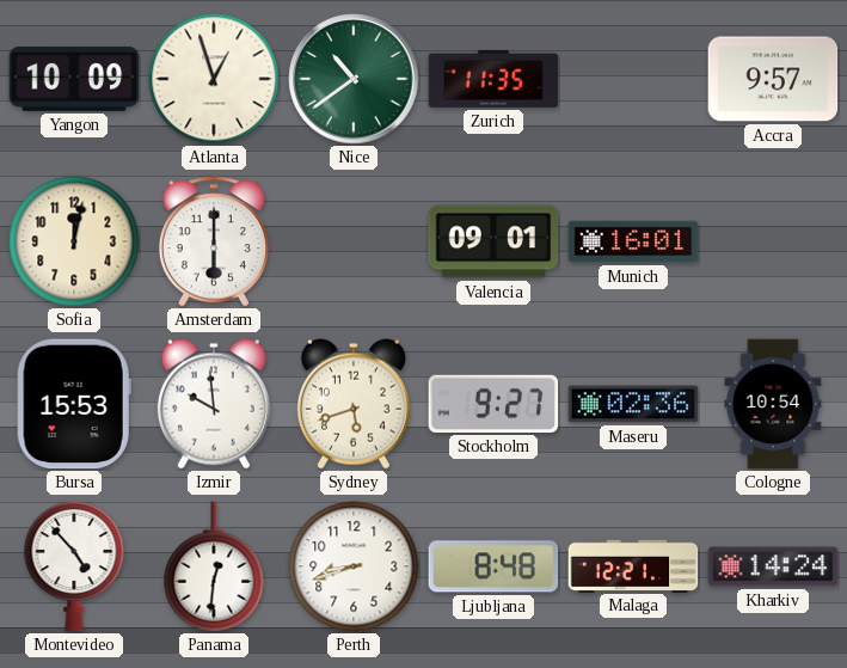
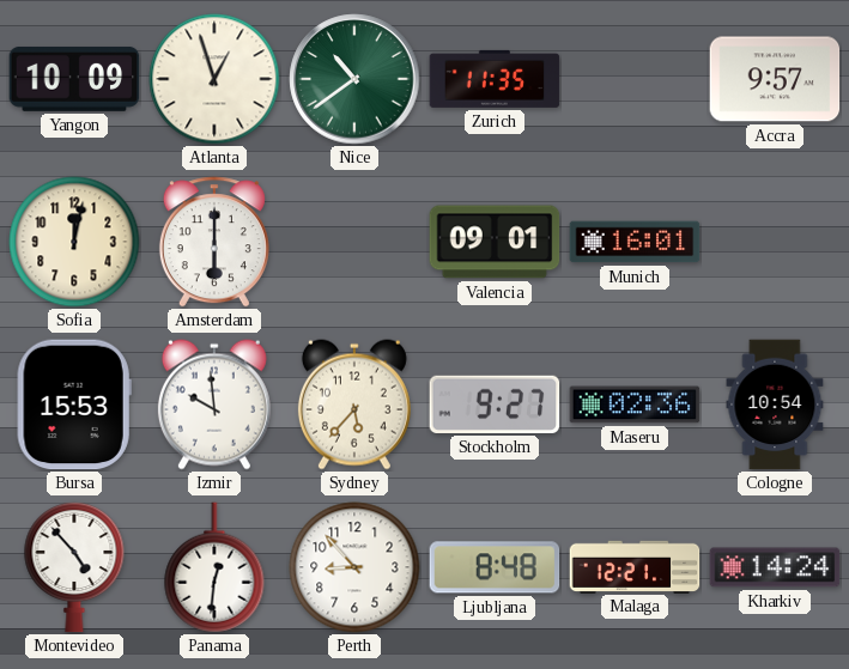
Sydney: 5:42 -> 5:37 (354, 405)
Perth: 8:42 -> 8:53 (354, 567)
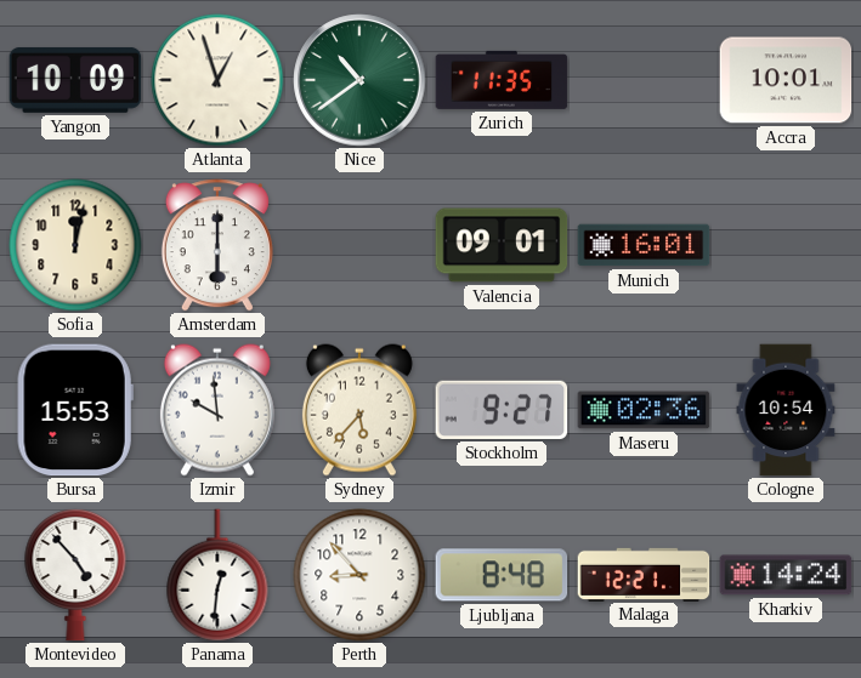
Accra: 9:57 -> 10:01 (786, 80)
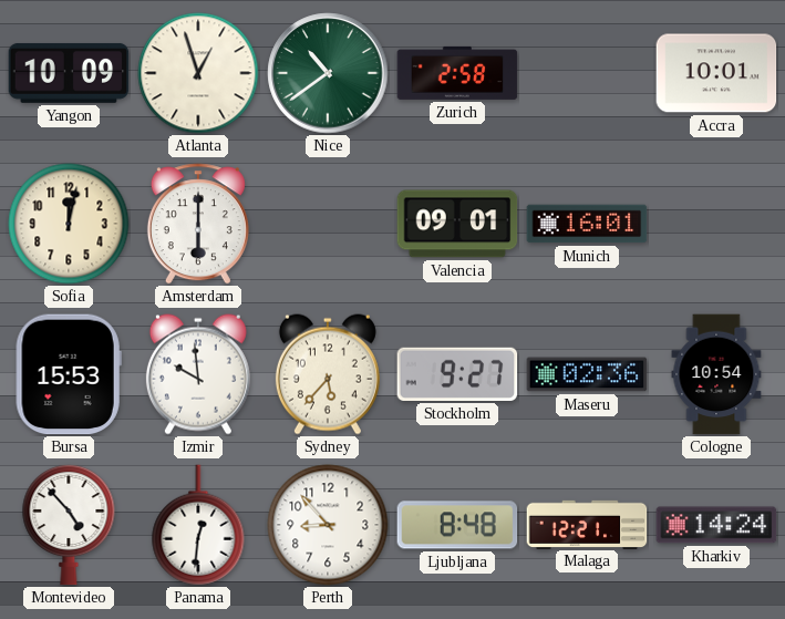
Zurich: 11:35 -> 2:58 (457, 73)
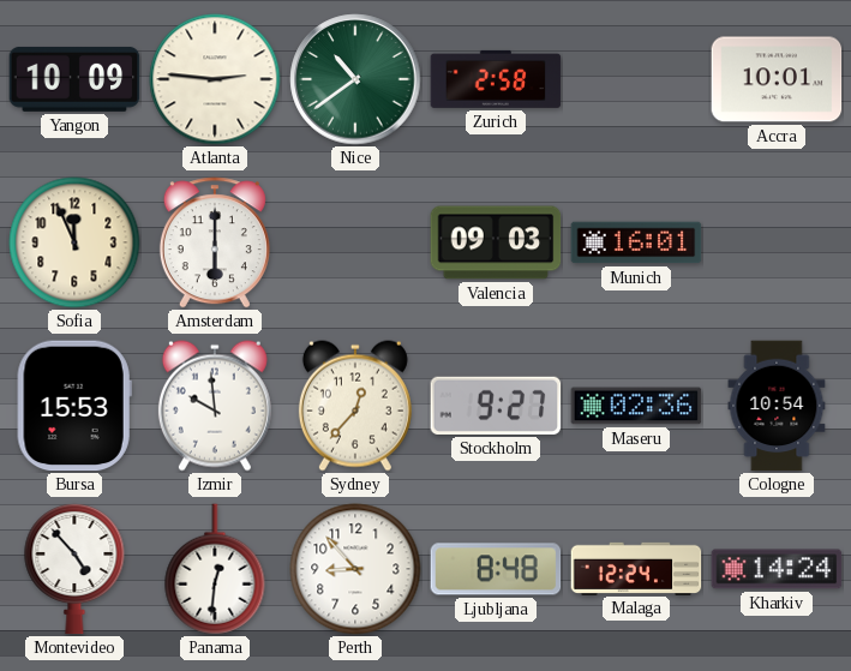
Atlanta: 12:57 -> 2:46 (215, 79)
Sofia: 12:02 -> 11:56 (74, 242)
Valencia: 09:01 -> 09:03 (496, 242)
Sydney: 5:37 -> 12:37 (355, 406)
Malaga: 12:21 -> 12:24 (636, 568)
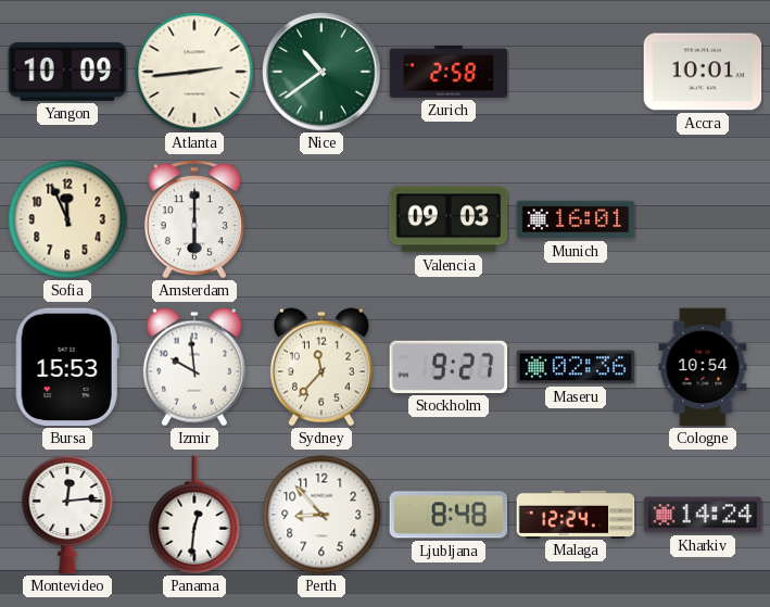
Atlanta: 2:46 -> 2:44 (194, 72)
Sydney: 12:37 -> 11:37 (321, 367)
Montevideo: 4:53 -> 12:14 (67, 515)
